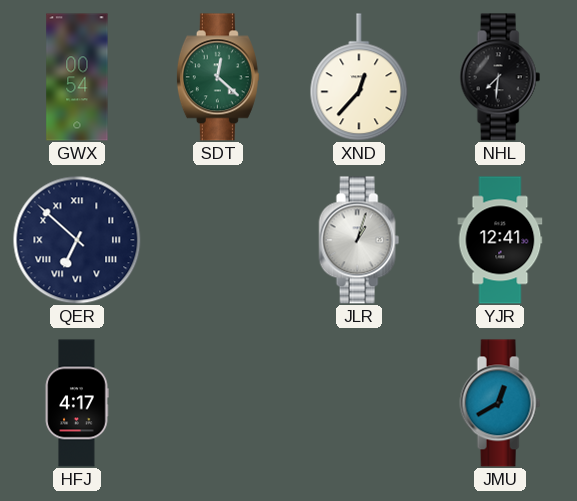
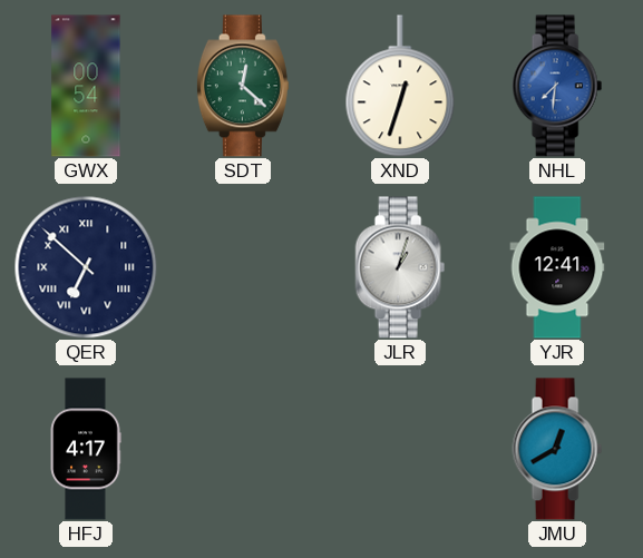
XND: 12:37 -> 12:33 (400, 86)
NHL dial: black -> blue (557, 86)
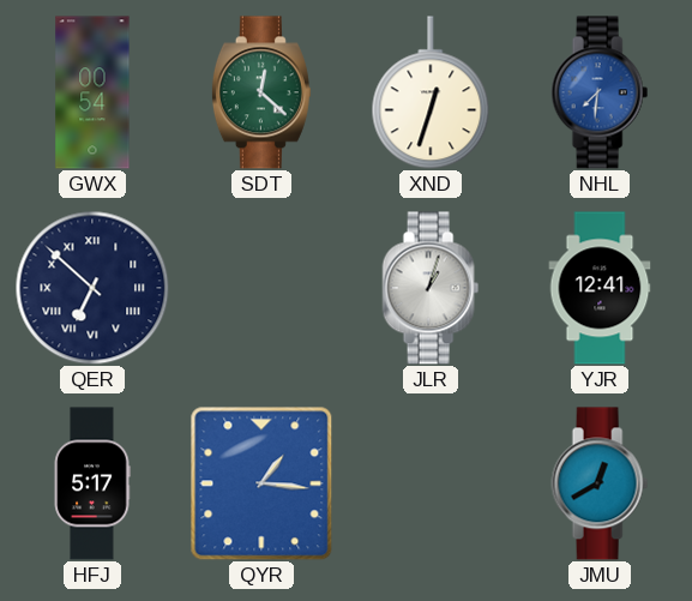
HFJ: 4:17 -> 5:17 (92, 483)
QYR: none -> 1:16 (261, 483)
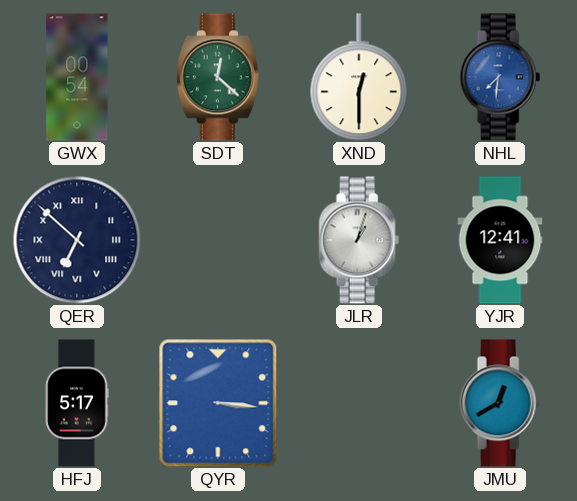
XND: 12:33 -> 12:30 (359, 77)
QYR: 1:16 -> 3:16 (218, 403)
